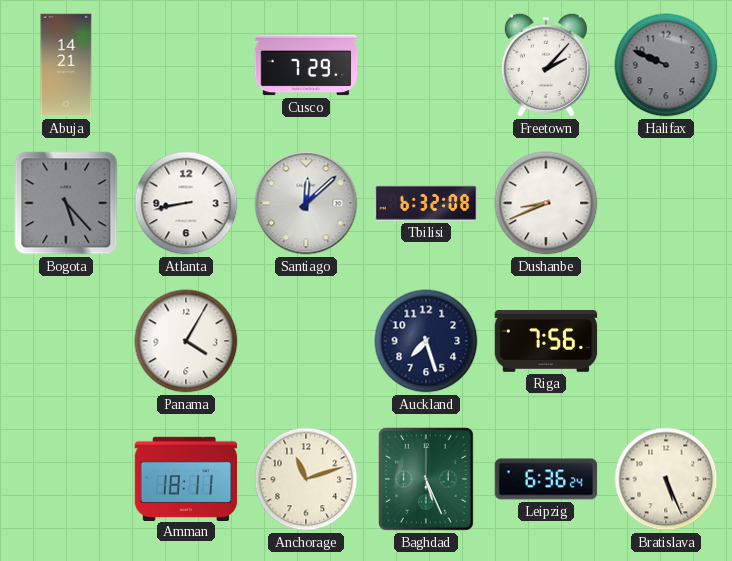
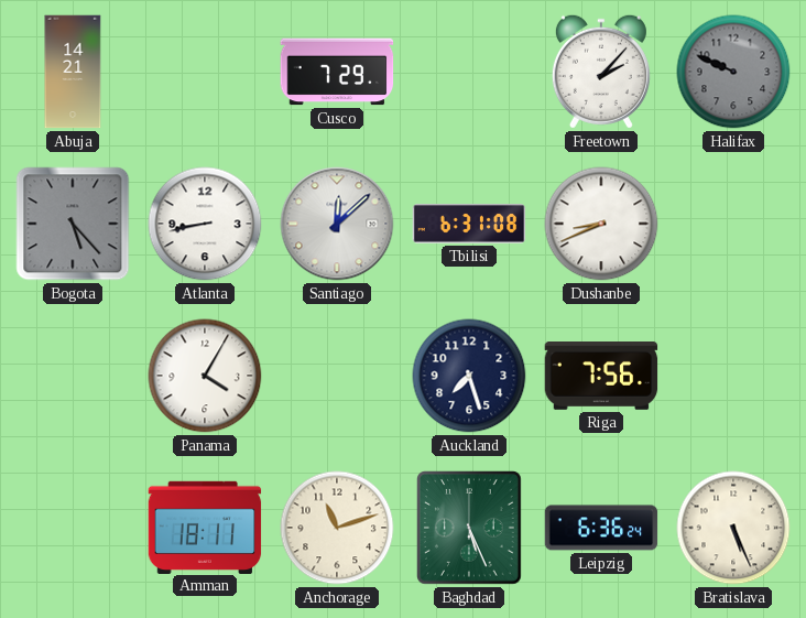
Tbilisi: 6:32 -> 6:31 (469, 224)
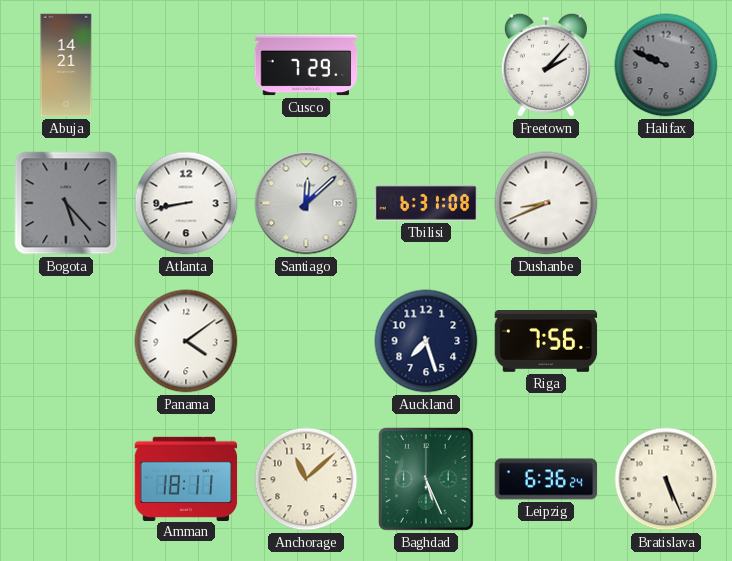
Panama: 4:05 -> 4:09 (186, 341)
Anchorage: 11:12 -> 11:08 (306, 479)
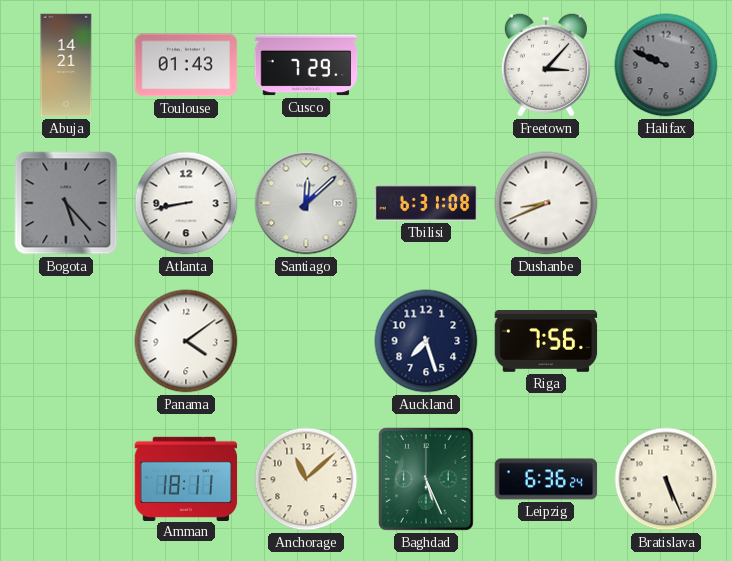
Toulouse: none -> 01:43 (186, 65)
Freetown: 2:07 -> 3:07 (546, 65)
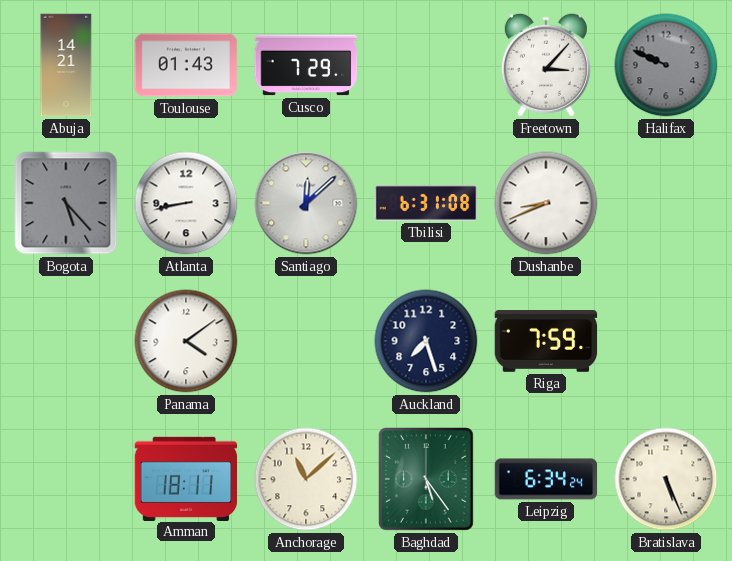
Riga: 7:56 -> 7:59 (546, 342)
Baghdad: 5:26 -> 5:24 (427, 480)
Leipzig: 6:36 -> 6:34 (546, 479)
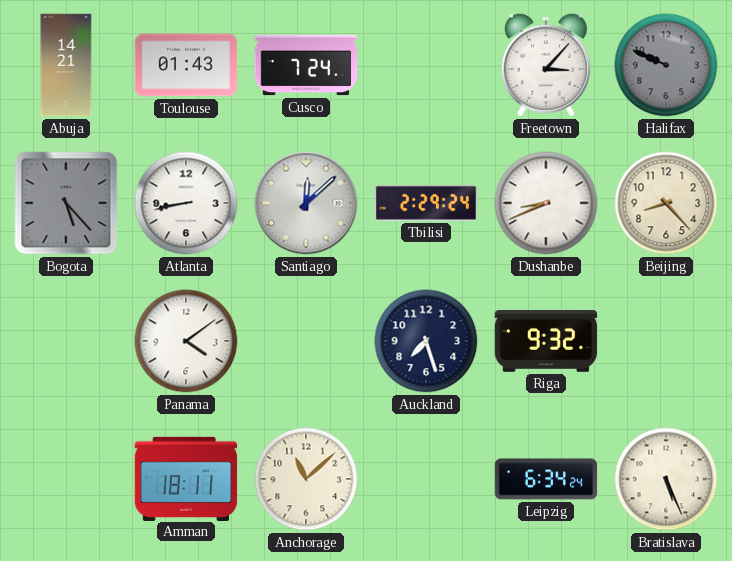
Cusco: 7:29 -> 7:24 (306, 65)
Tbilisi: 6:31 -> 2:29 (426, 203)
Beijing: none -> 8:23 (666, 203)
Riga: 7:59 -> 9:32 (546, 342)
Baghdad: 5:24 -> none (427, 480)
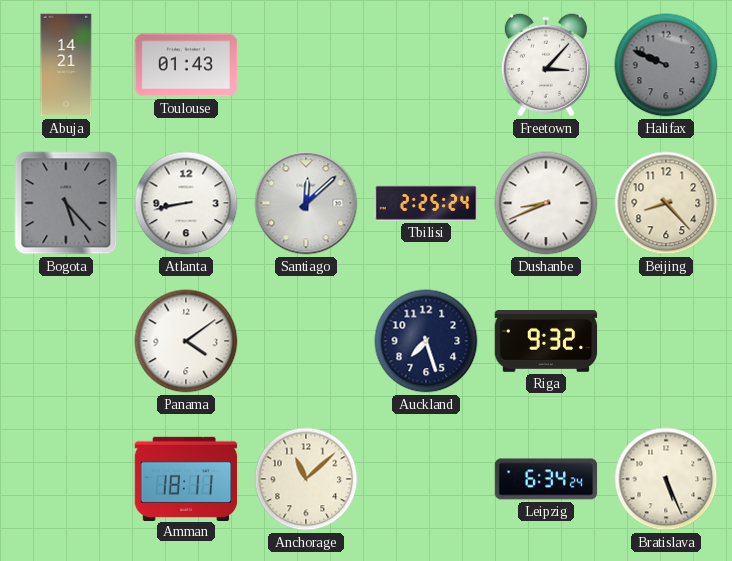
Cusco: 7:24 -> none (306, 65)
Tbilisi: 2:29 -> 2:25 (426, 203)
